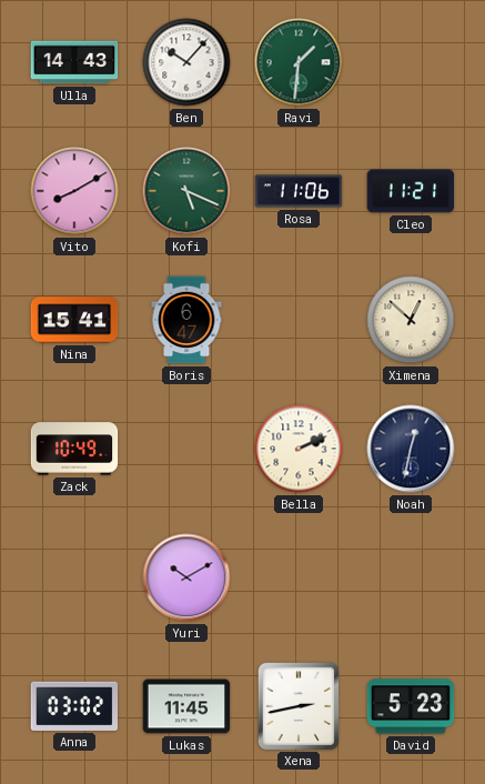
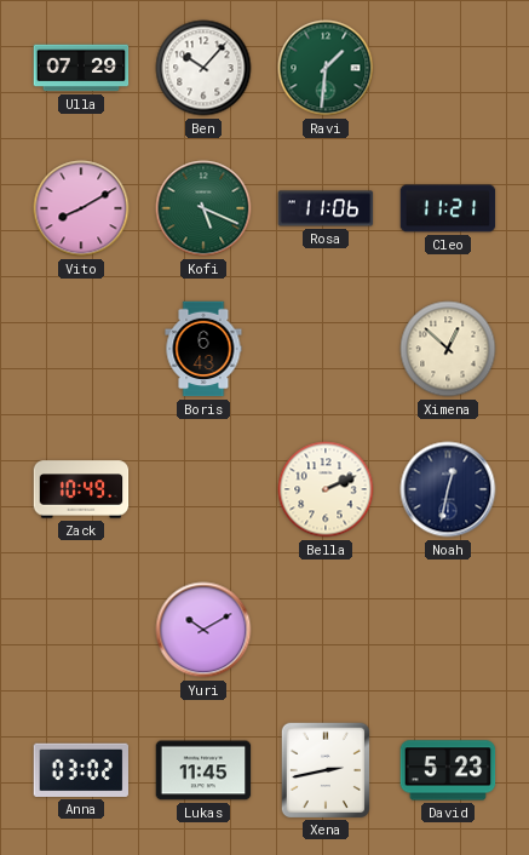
Ulla: 14:43 -> 07:29 (81, 68)
Nina: 15:41 -> none (74, 320)
Boris: 6:47 -> 6:43 (203, 349)
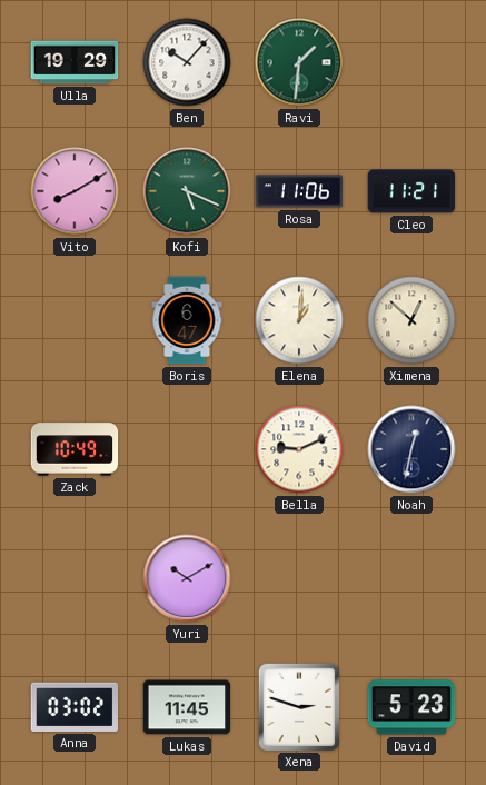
Ulla: 07:29 -> 19:29 (75, 62)
Boris: 6:43 -> 6:47 (187, 320)
Elena: none -> 1:01 (299, 320)
Bella: 2:11 -> 9:11 (299, 449)
Xena: 2:43 -> 2:48 (298, 706)
